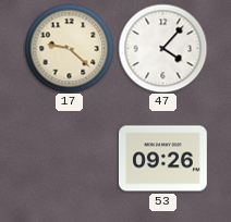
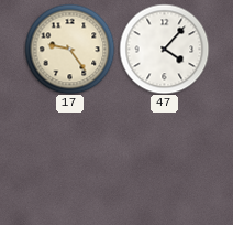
17: 9:22 -> 9:24 (69, 49)
53: 09:26 -> none (162, 159)
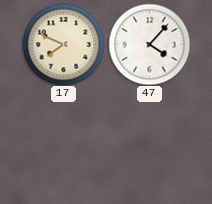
17: 9:24 -> 7:49 (63, 44)
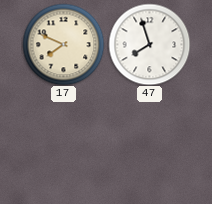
47: 4:07 -> 7:57 (149, 44)
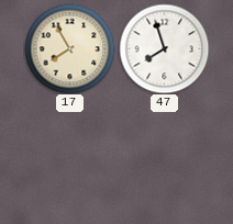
17: 7:49 -> 7:55 (69, 48)
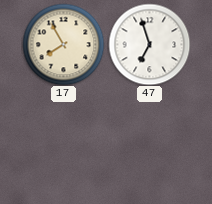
47: 7:57 -> 6:57 (149, 44)
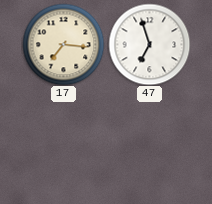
17: 7:55 -> 7:16 (63, 44)
